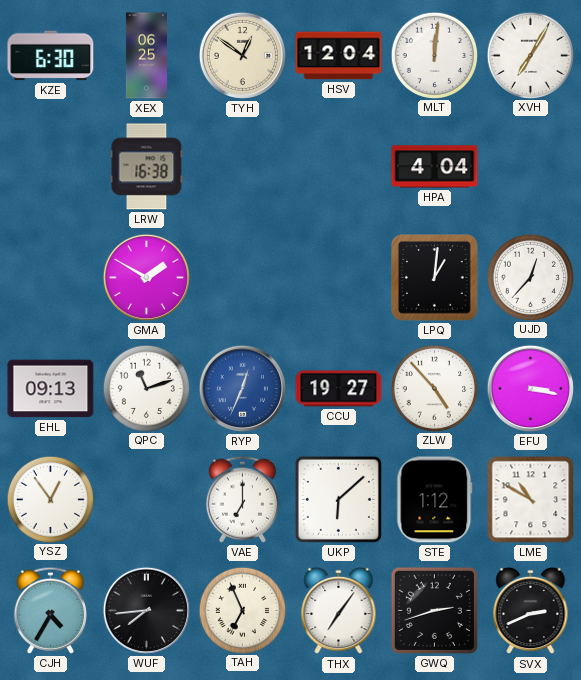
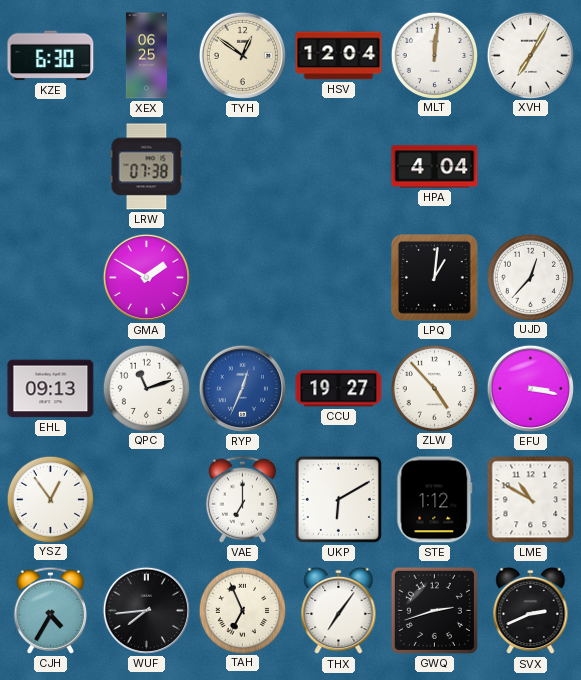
LRW: 16:38 -> 07:38 (147, 167)
UKP: 6:08 -> 6:10 (338, 499)
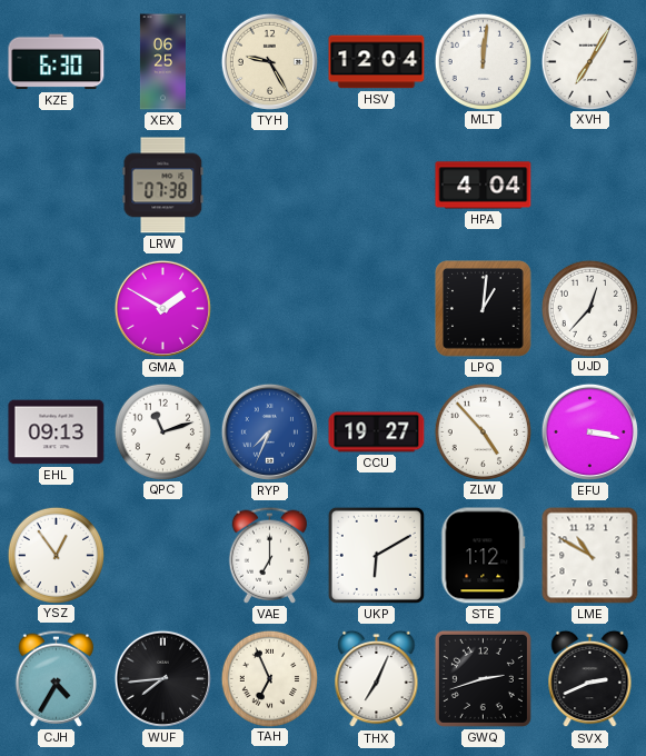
TYH: 12:51 -> 9:25 (269, 61)
RYP: 12:34 -> 7:34 (269, 431)
THX: 7:06 -> 7:04 (377, 679)
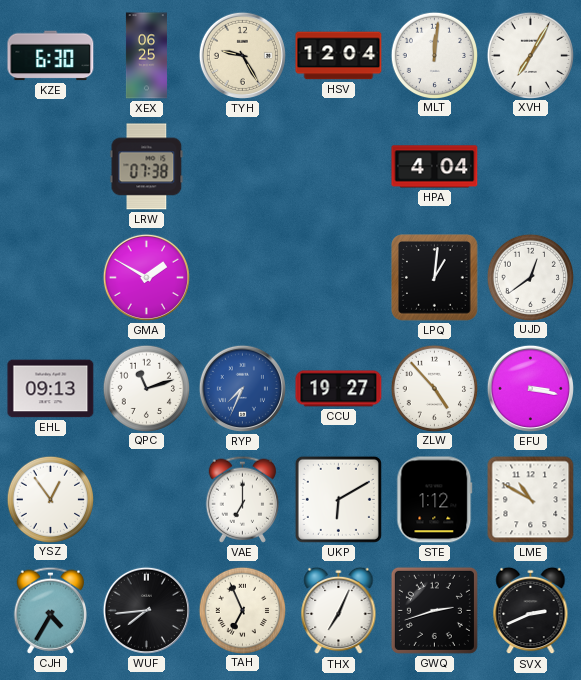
UJD: 12:37 -> 12:39 (530, 277)
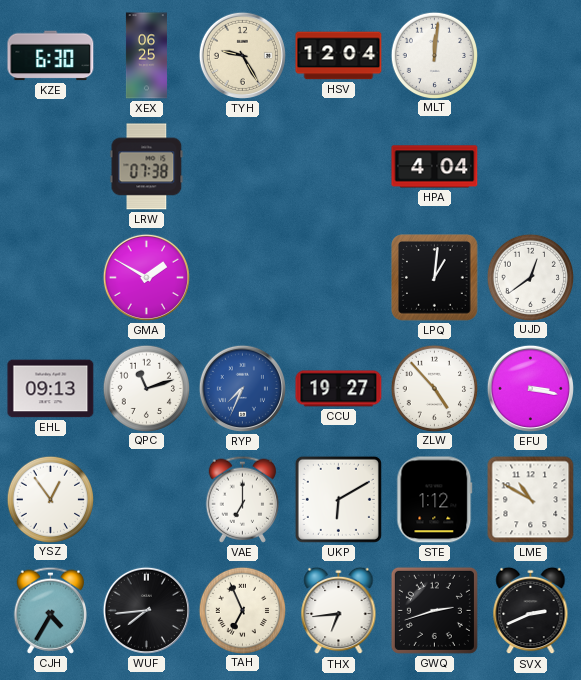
XVH: 7:05 -> none (530, 55)
THX: 7:04 -> 6:44 (339, 611)
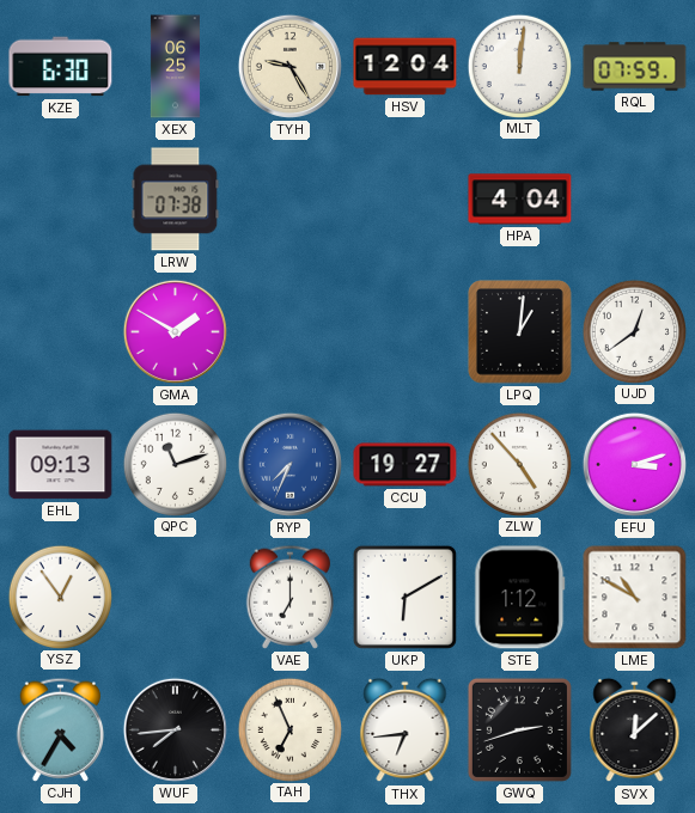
RQL: none -> 07:59 (635, 67)
EFU: 3:17 -> 3:12 (634, 464)
SVX: 2:41 -> 12:08 (635, 731)
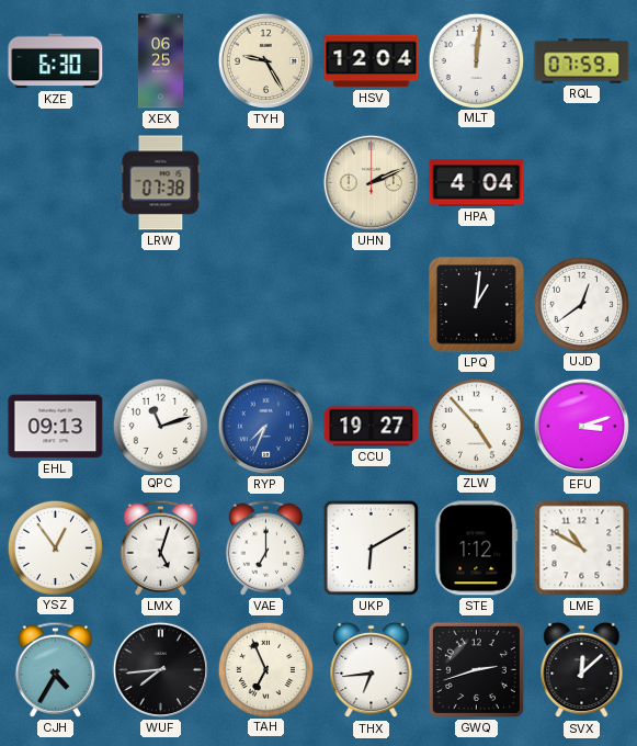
UHN: none -> 2:11 (371, 182)
GMA: 1:50 -> none (175, 331)
LMX: none -> 5:03 (160, 547)
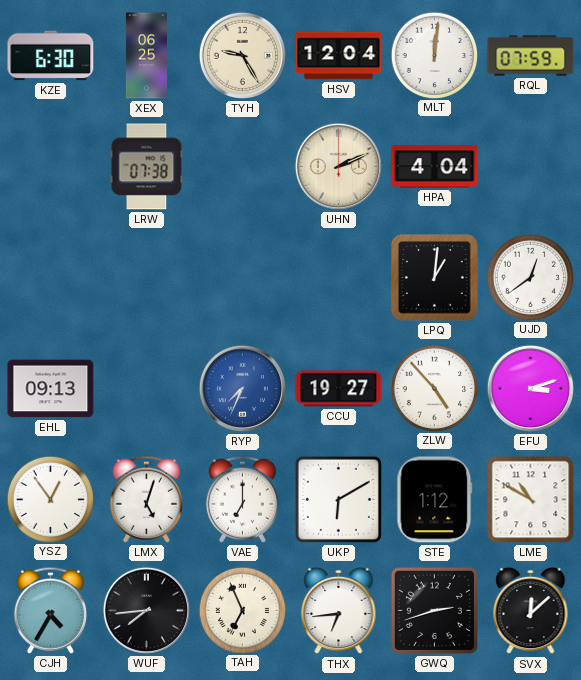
QPC: 11:12 -> none (160, 426)
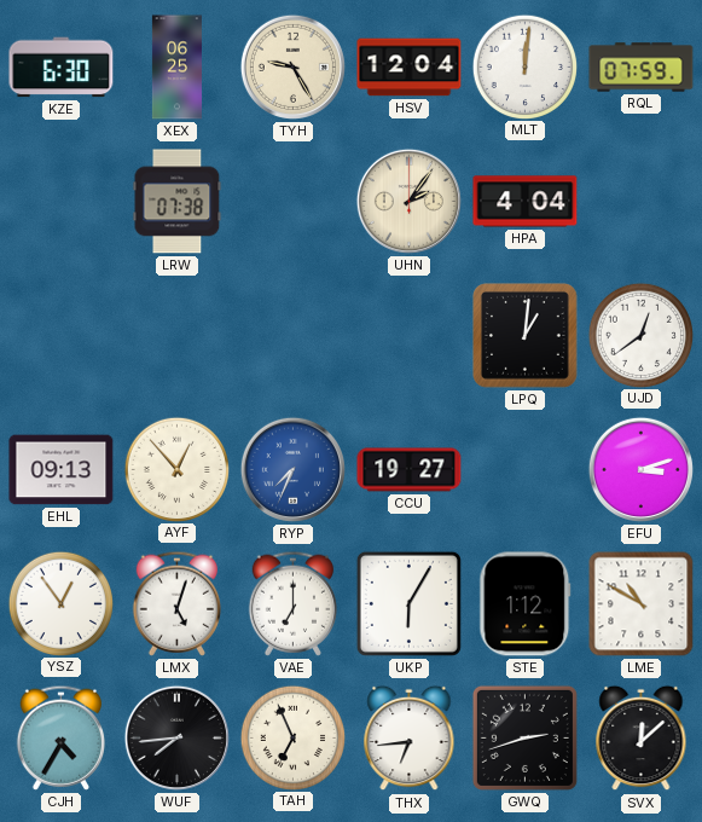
UHN: 2:11 -> 2:06 (408, 201)
AYF: none -> 12:53 (176, 469)
ZLW: 4:53 -> none (434, 388)
UKP: 6:10 -> 6:05 (408, 603)
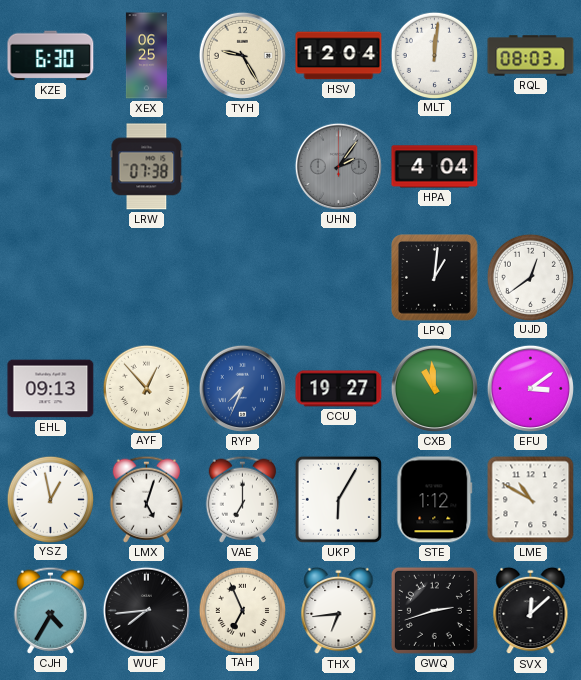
RQL: 07:59 -> 08:03 (531, 56)
UHN dial: cream -> grey (338, 166)
CXB: none -> 10:59 (434, 388)
EFU: 3:12 -> 3:09 (530, 388)
YSZ: 12:54 -> 12:58 (50, 499)
